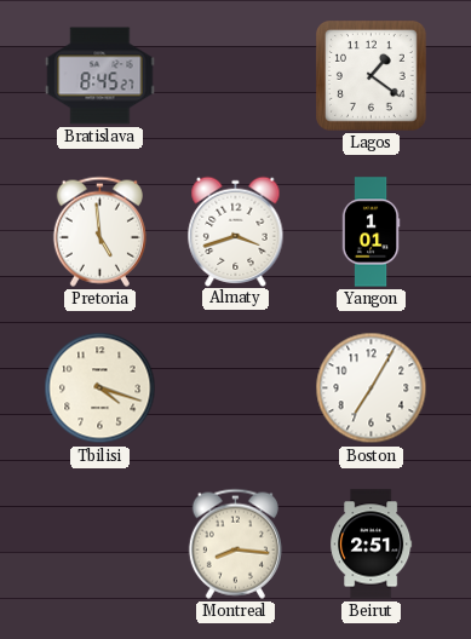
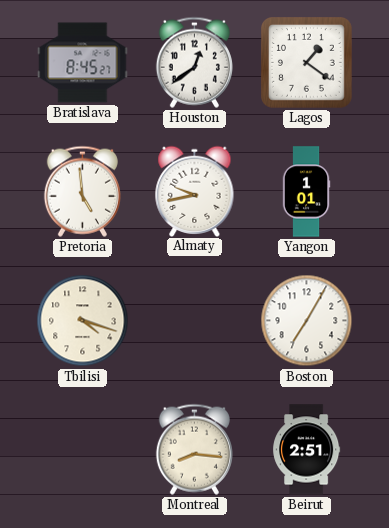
Houston: none -> 12:39 (194, 62)
Almaty: 3:42 -> 9:43 (195, 191)
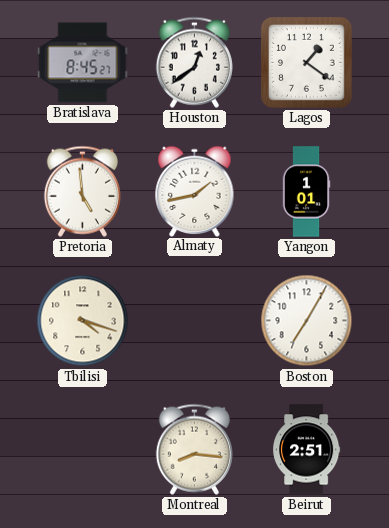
Almaty: 9:43 -> 1:43 (195, 191)
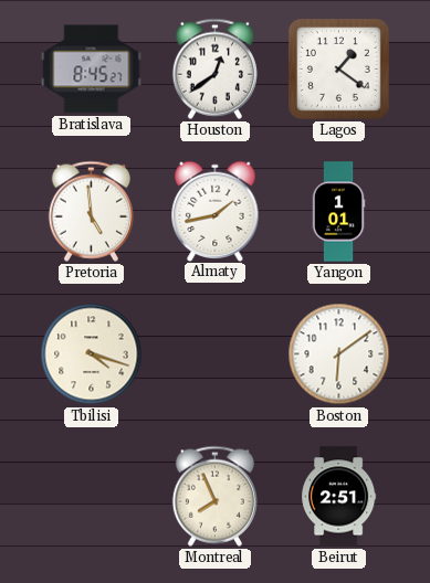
Boston: 7:05 -> 6:09 (339, 354)
Montreal: 8:16 -> 7:56 (214, 496)
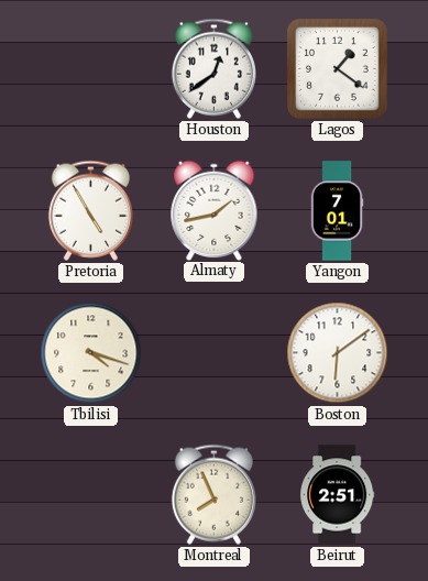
Bratislava: 8:45 -> none (92, 70)
Pretoria: 4:59 -> 4:55 (90, 210)
Yangon: 1:01 -> 7:01 (337, 211)
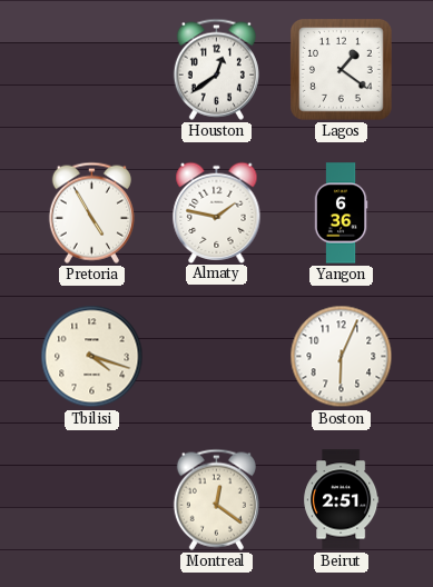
Almaty: 1:43 -> 1:47 (217, 212)
Yangon: 7:01 -> 6:36 (341, 213)
Boston: 6:09 -> 6:04 (342, 357)
Montreal: 7:56 -> 12:21 (216, 499)
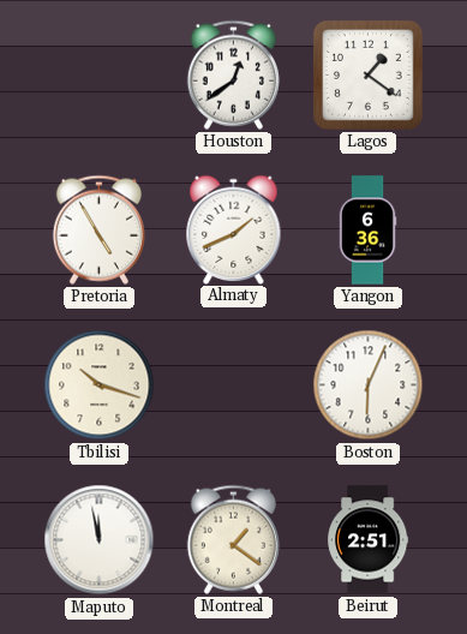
Almaty: 1:47 -> 1:41 (234, 229)
Tbilisi: 4:18 -> 10:18 (100, 385)
Maputo: none -> 11:58 (100, 540)
Montreal: 12:21 -> 1:21 (233, 539)
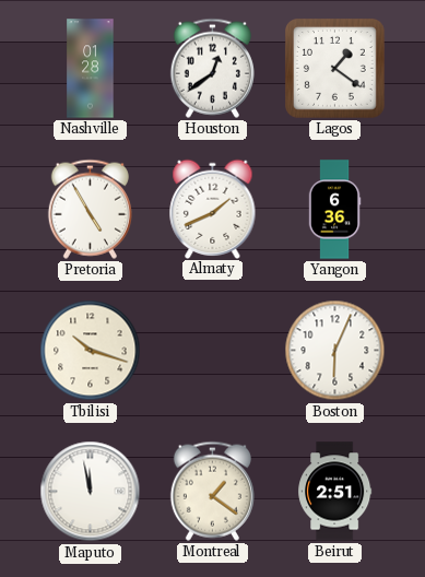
Nashville: none -> 01:28 (91, 69)
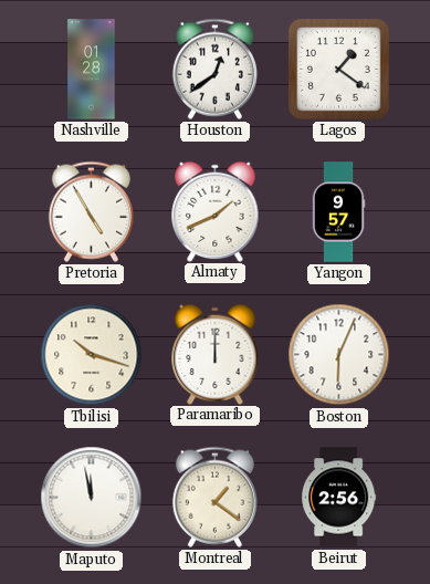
Yangon: 6:36 -> 9:57 (338, 212)
Paramaribo: none -> 12:00 (216, 354)
Beirut: 2:51 -> 2:56 (339, 498)
